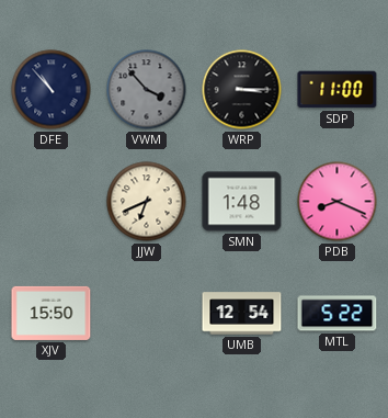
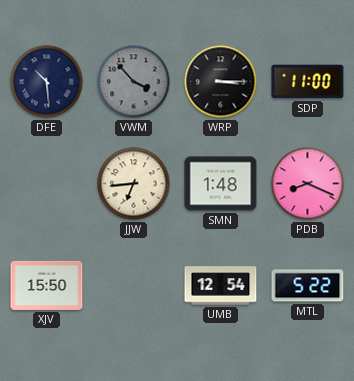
DFE: 10:53 -> 10:29 (47, 82)
JJW: 6:41 -> 6:44 (134, 184)
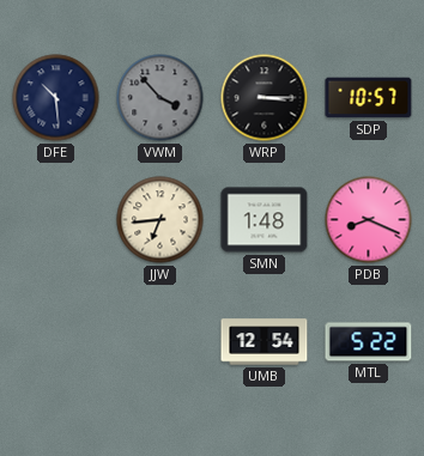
SDP: 11:00 -> 10:57 (369, 98)
XJV: 15:50 -> none (47, 285)
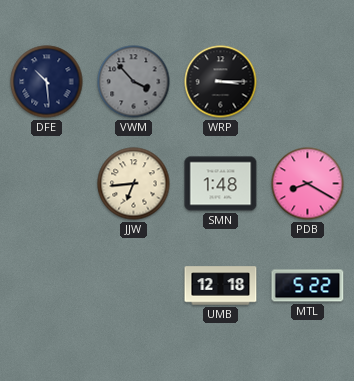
SDP: 10:57 -> none (369, 98)
PDB: 8:19 -> 8:20 (308, 184)
UMB: 12:54 -> 12:18 (221, 286)
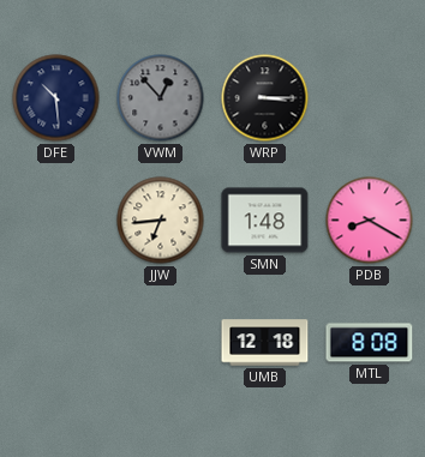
VWM: 3:53 -> 12:53 (161, 98)
MTL: 5:22 -> 8:08 (370, 343)
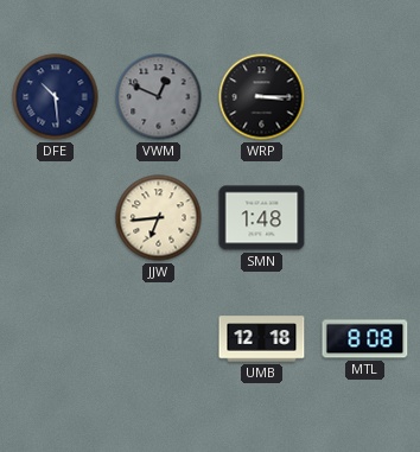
VWM: 12:53 -> 12:49 (159, 97)
PDB: 8:20 -> none (370, 221)
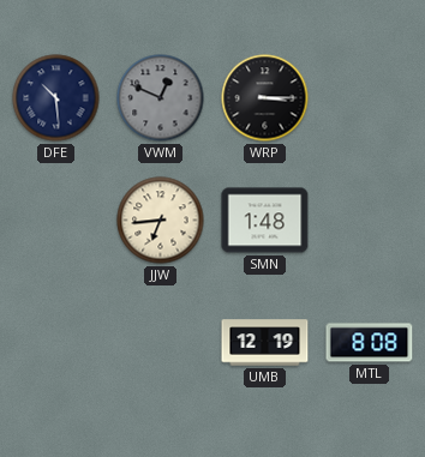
UMB: 12:18 -> 12:19 (265, 343)
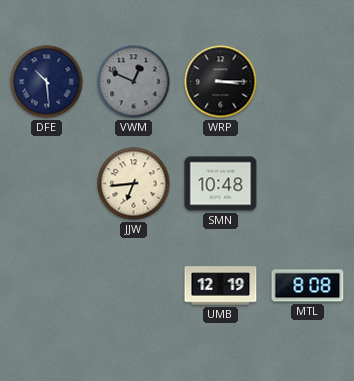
SMN: 1:48 -> 10:48 (221, 184)
